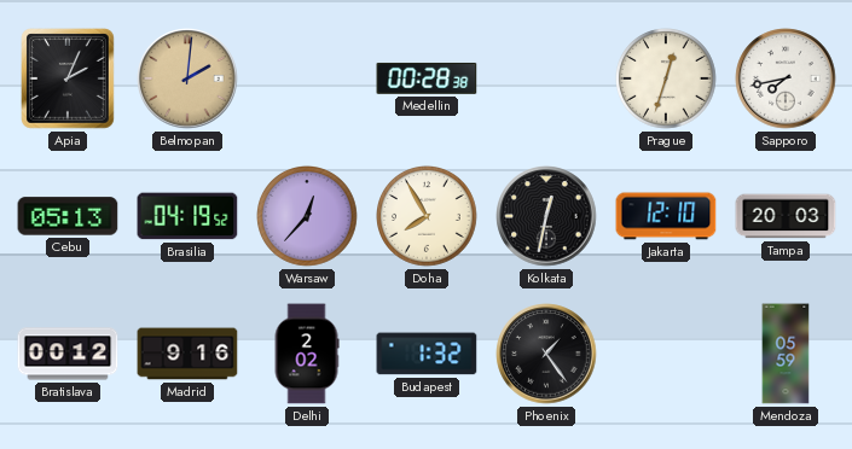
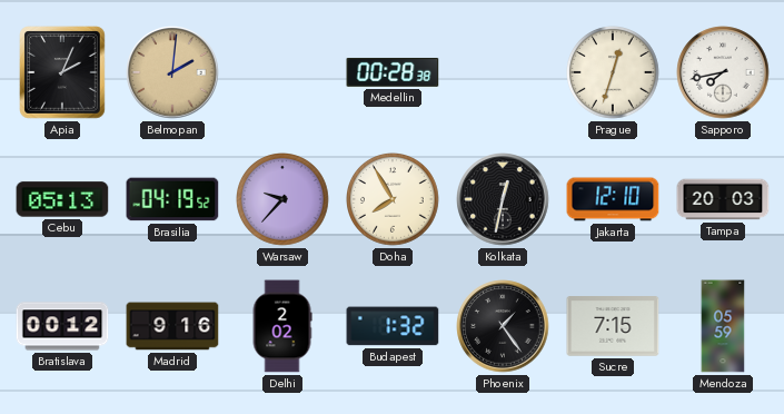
Warsaw: 12:37 -> 9:37 (284, 200)
Sucre: none -> 7:15 (613, 326)
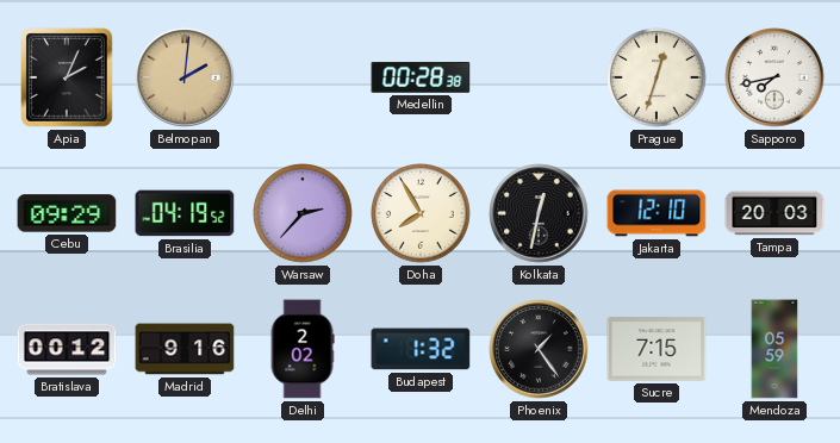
Cebu: 05:13 -> 09:29 (67, 213)
Warsaw: 9:37 -> 2:37 (304, 214)
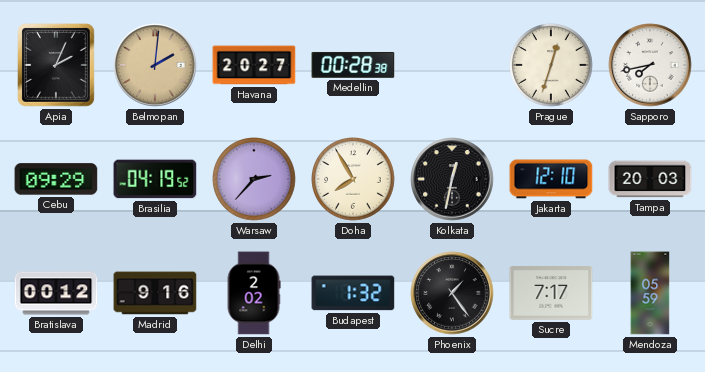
Havana: none -> 20:27 (254, 65)
Sucre: 7:15 -> 7:17 (551, 293)
